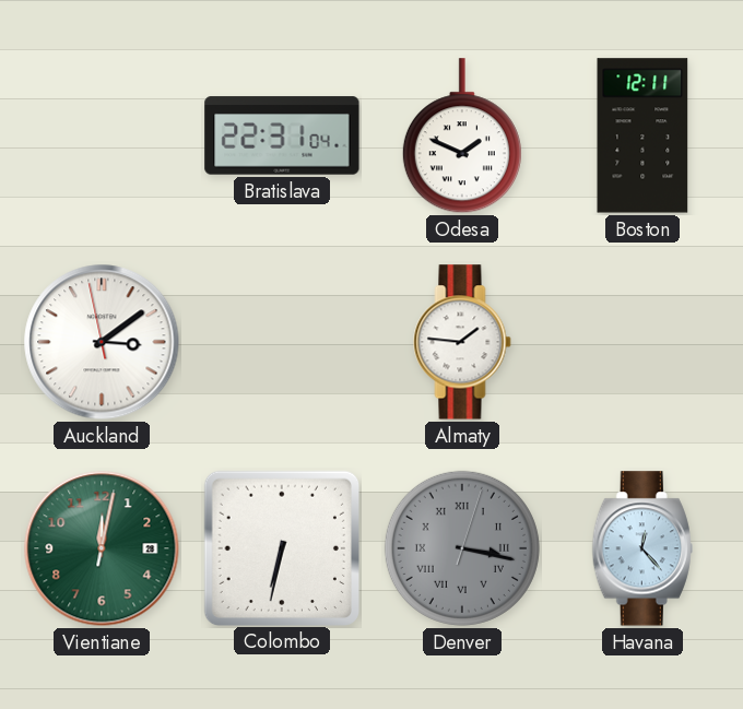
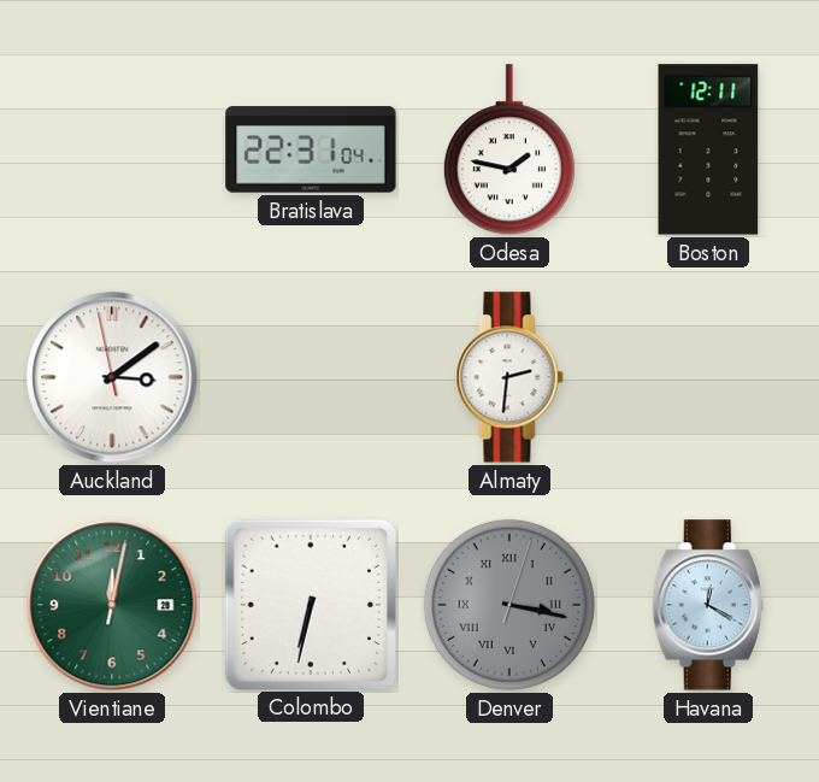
Odesa: 1:49 -> 1:47 (509, 151)
Almaty: 1:46 -> 2:31 (509, 377)
Havana: 12:23 -> 12:20 (708, 605)
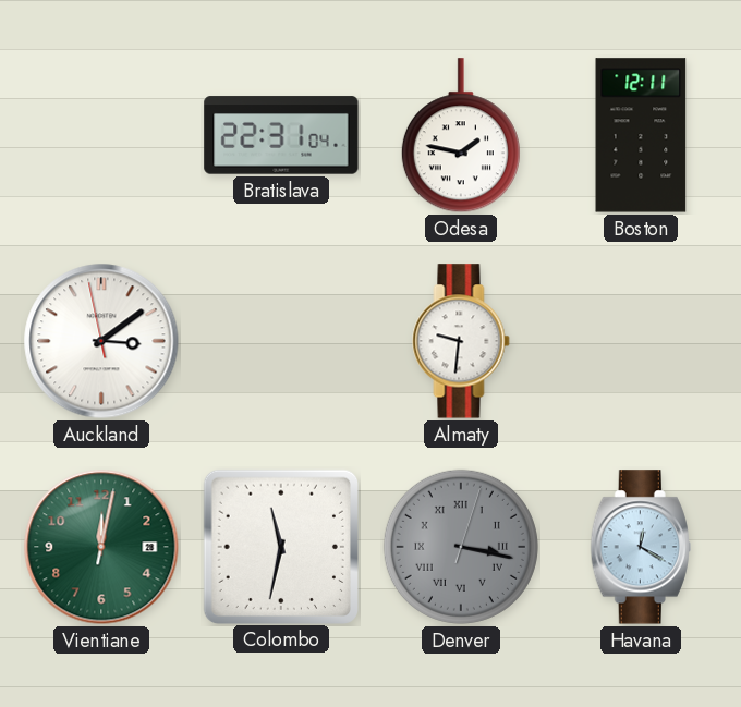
Almaty: 2:31 -> 9:31 (461, 341)
Colombo: 6:32 -> 11:32 (280, 546)
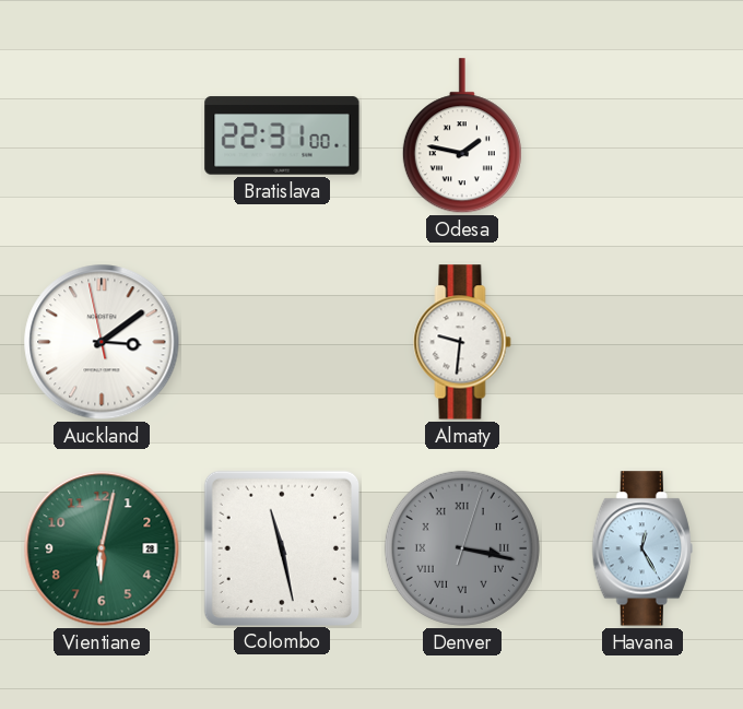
Bratislava: 22:31:04 -> 22:31:00 (282, 135)
Boston: 12:11 -> none (641, 135)
Vientiane: 12:02 -> 6:02 (102, 548)
Colombo: 11:32 -> 11:28 (281, 547)
Havana: 12:20 -> 12:25 (642, 548)
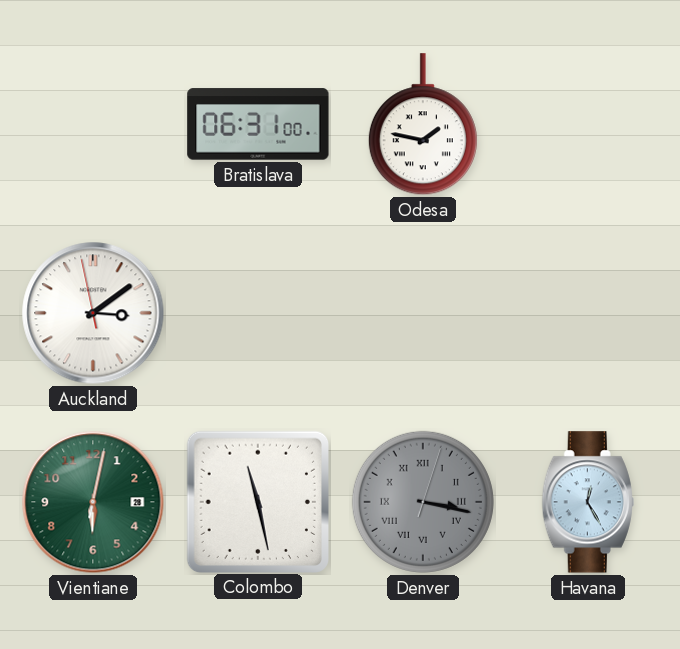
Bratislava: 22:31 -> 06:31 (258, 124)
Almaty: 9:31 -> none (462, 342)
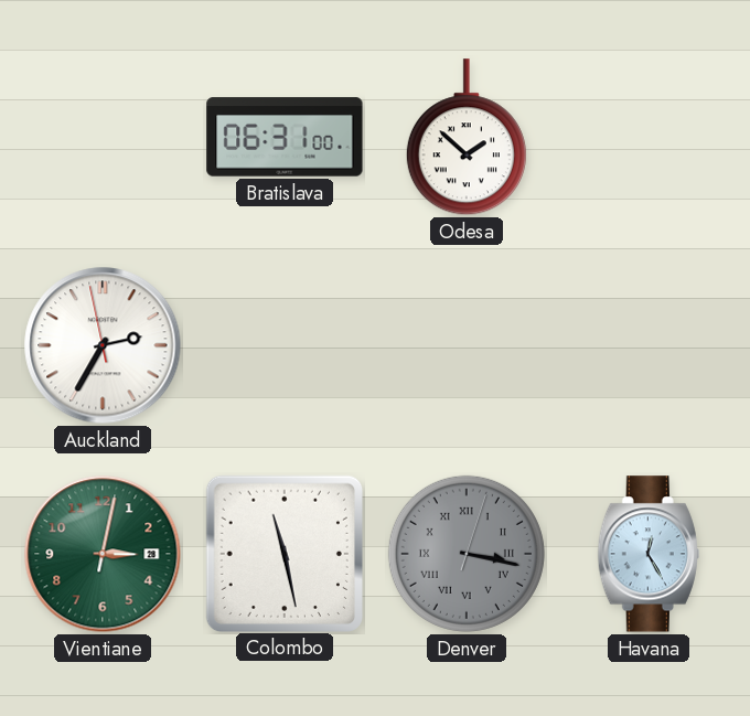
Odesa: 1:47 -> 1:52 (467, 138)
Auckland: 3:08 -> 2:34 (103, 345)
Vientiane: 6:02 -> 3:02 (103, 554)
